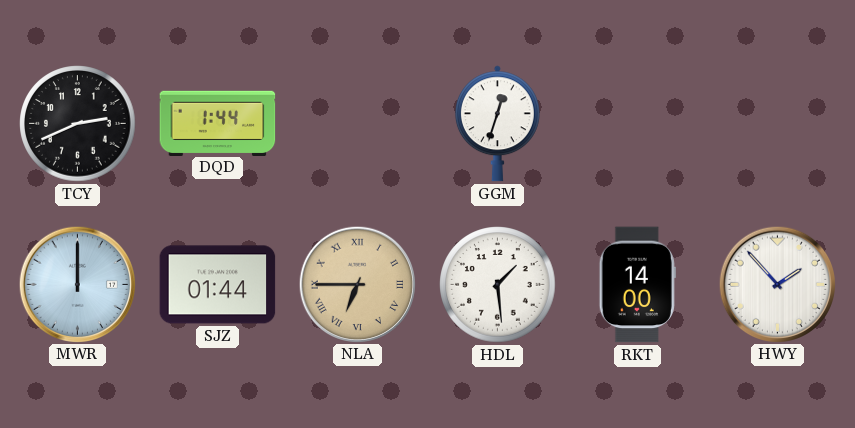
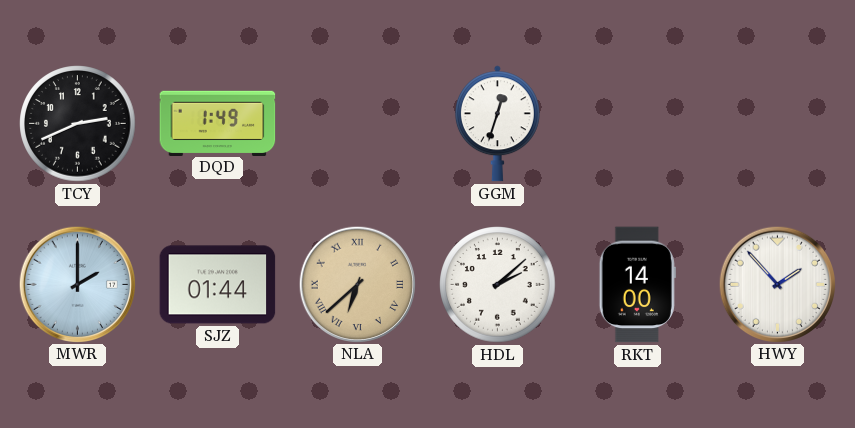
DQD: 1:44 -> 1:49 (218, 123)
MWR: 12:00 -> 2:00 (77, 284)
NLA: 6:45 -> 6:38 (357, 284)
HDL: 1:29 -> 2:08 (498, 285)
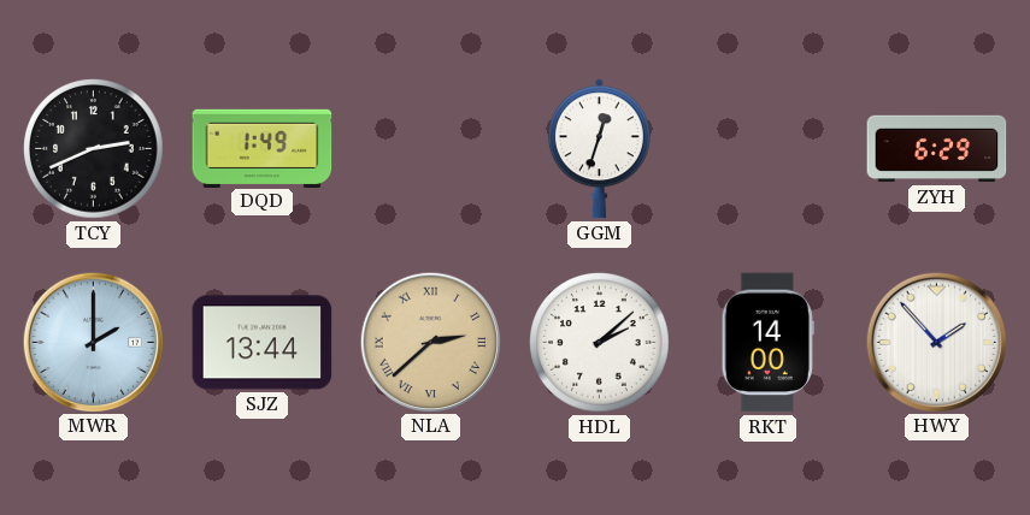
ZYH: none -> 6:29 (937, 149)
SJZ: 01:44 -> 13:44 (263, 343)
NLA: 6:38 -> 2:38 (430, 342)
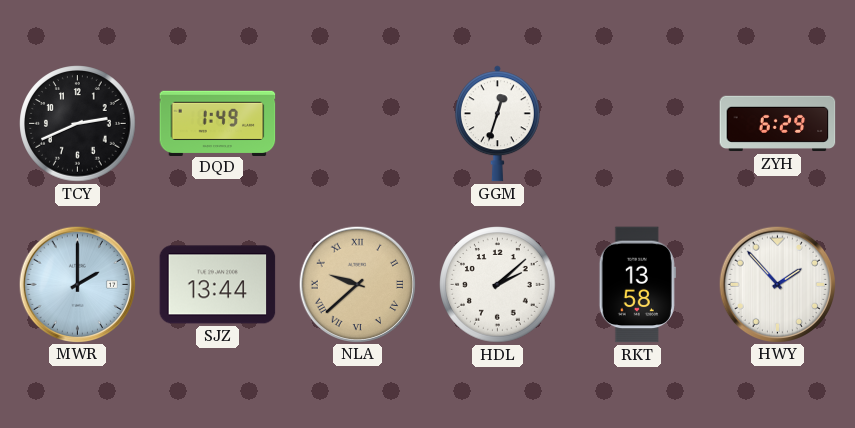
NLA: 2:38 -> 9:38 (357, 284)
RKT: 14:00 -> 13:58 (637, 285)
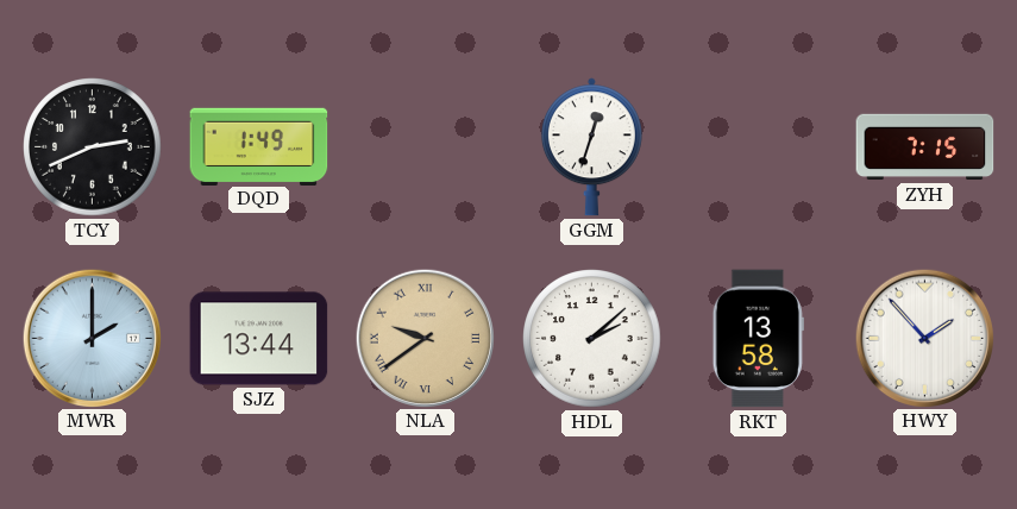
ZYH: 6:29 -> 7:15 (925, 147)
NLA: 9:38 -> 9:39 (425, 338)
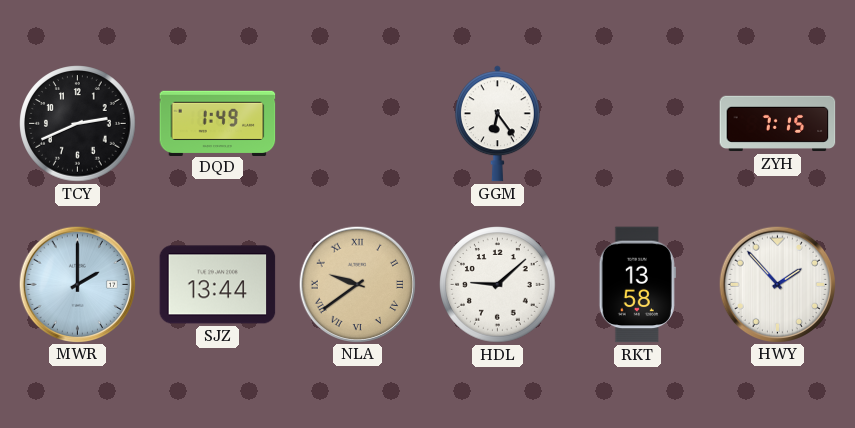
GGM: 12:33 -> 6:24 (497, 124)
HDL: 2:08 -> 9:08 (498, 285)
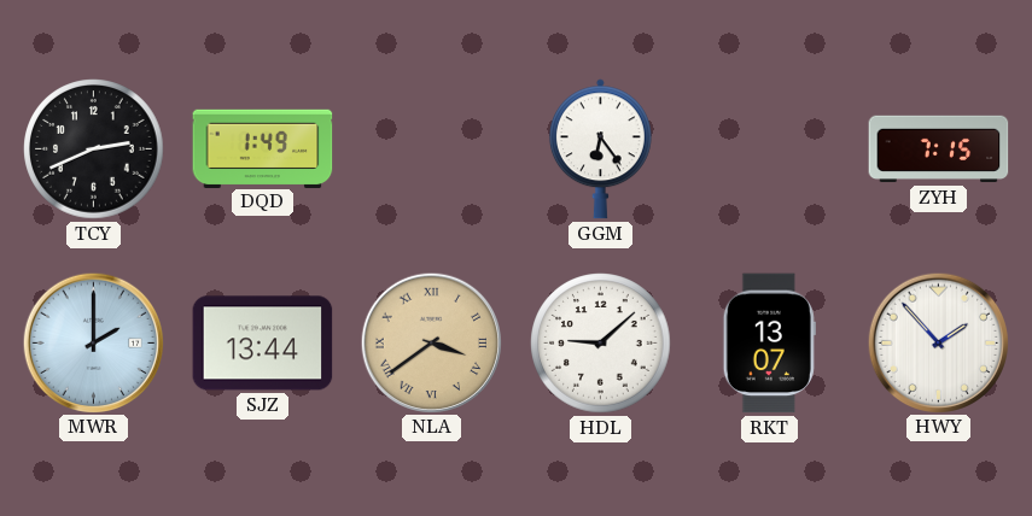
NLA: 9:39 -> 3:39 (431, 342)
RKT: 13:58 -> 13:07 (769, 344)
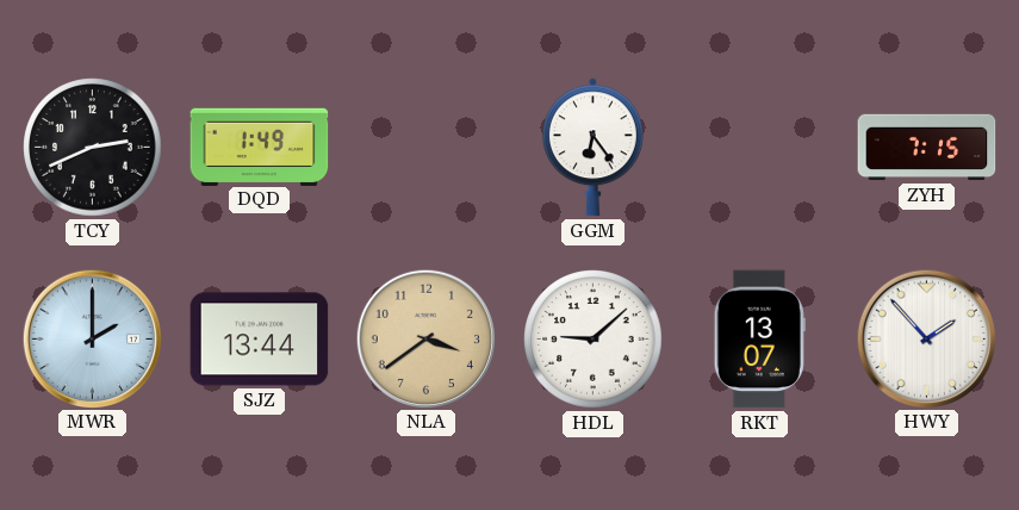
NLA numerals: Roman -> Arabic (425, 338)
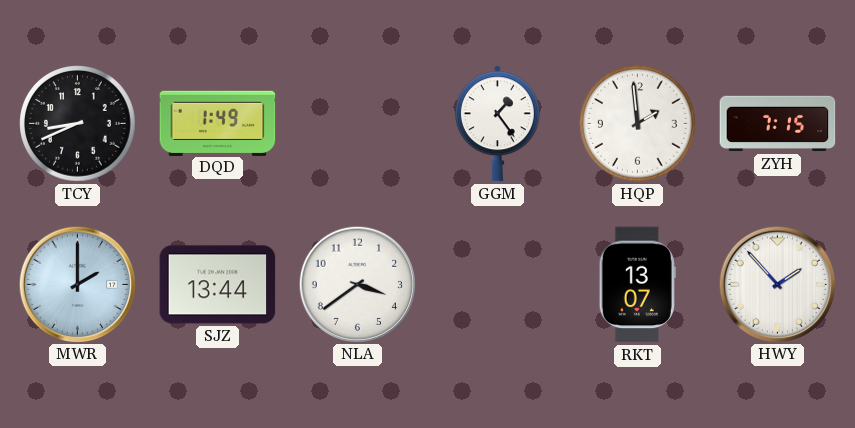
TCY: 2:41 -> 8:41 (78, 124)
GGM: 6:24 -> 1:24 (497, 124)
HQP: none -> 1:59 (638, 124)
NLA dial: champagne -> white (357, 284)
HDL: 9:08 -> none (594, 340)
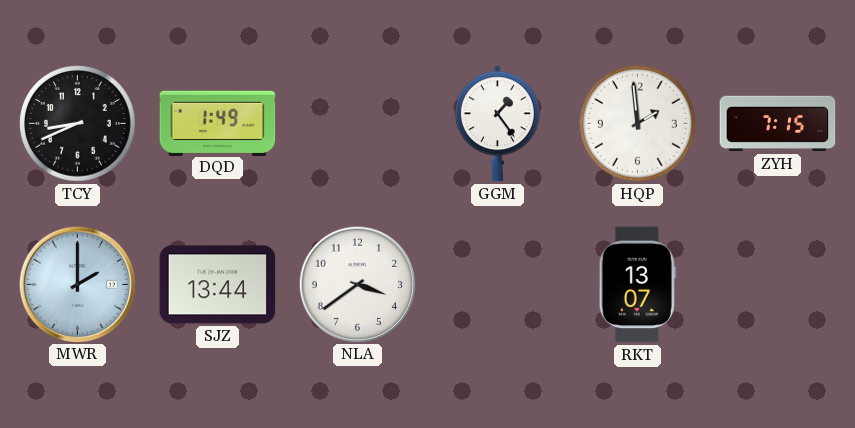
HWY: 1:53 -> none (777, 284)
